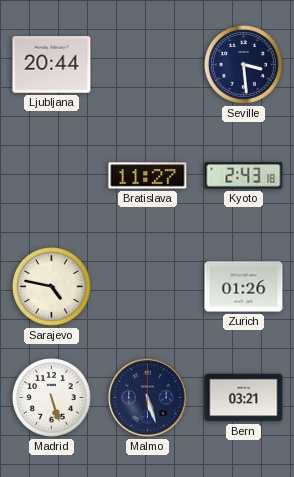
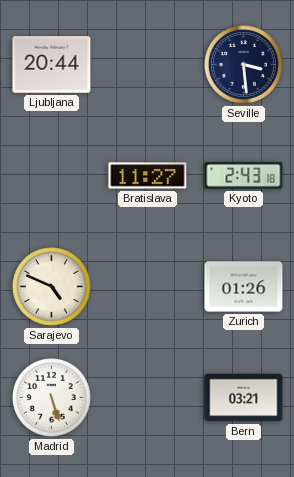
Sarajevo: 4:47 -> 4:49 (52, 287)
Malmo: 5:27 -> none (148, 398)
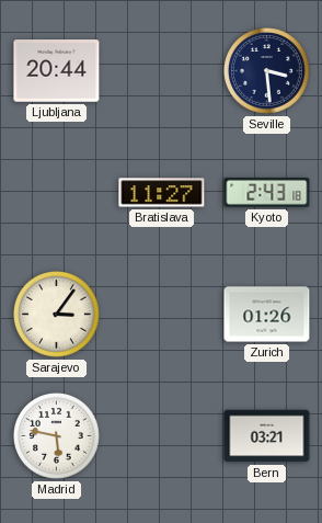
Sarajevo: 4:49 -> 3:06 (57, 315)
Madrid: 5:27 -> 5:47 (57, 436)
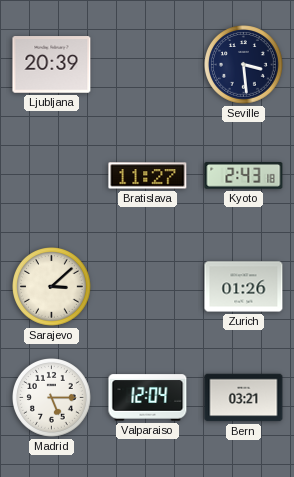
Ljubljana: 20:44 -> 20:39 (52, 65)
Sarajevo: 3:06 -> 3:08 (52, 287)
Madrid: 5:47 -> 5:15 (52, 398)
Valparaiso: none -> 12:04 (148, 398)
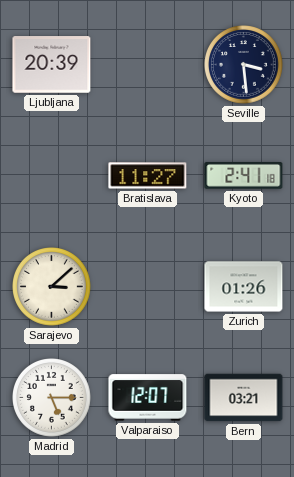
Kyoto: 2:43 -> 2:41 (244, 176)
Valparaiso: 12:04 -> 12:07 (148, 398)
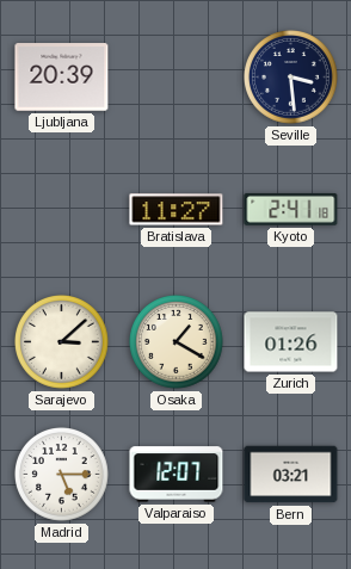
Osaka: none -> 1:20 (177, 342)
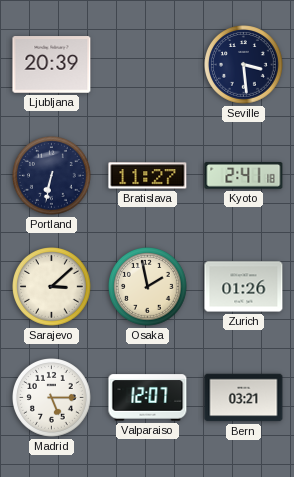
Portland: none -> 6:32 (52, 176)
Osaka: 1:20 -> 1:58 (148, 287)
